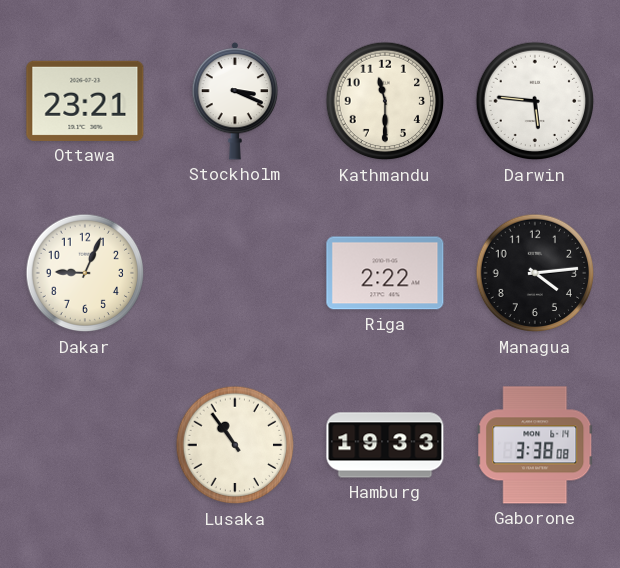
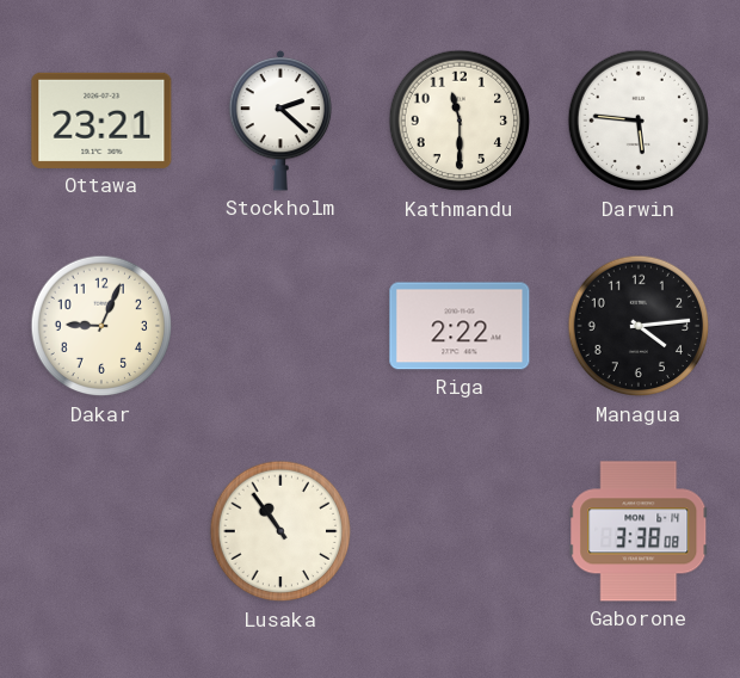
Stockholm: 3:19 -> 2:22 (280, 121)
Hamburg: 19:33 -> none (385, 445)
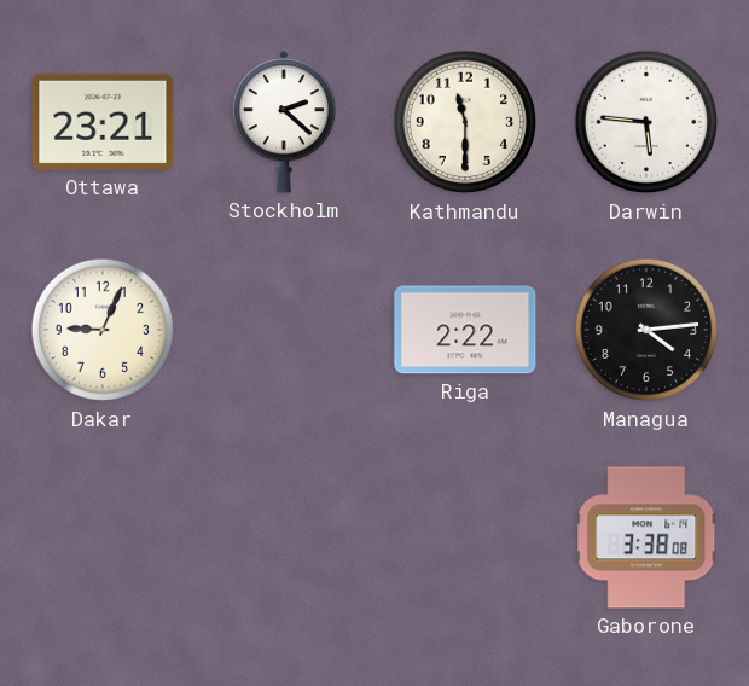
Lusaka: 10:54 -> none (280, 531)
